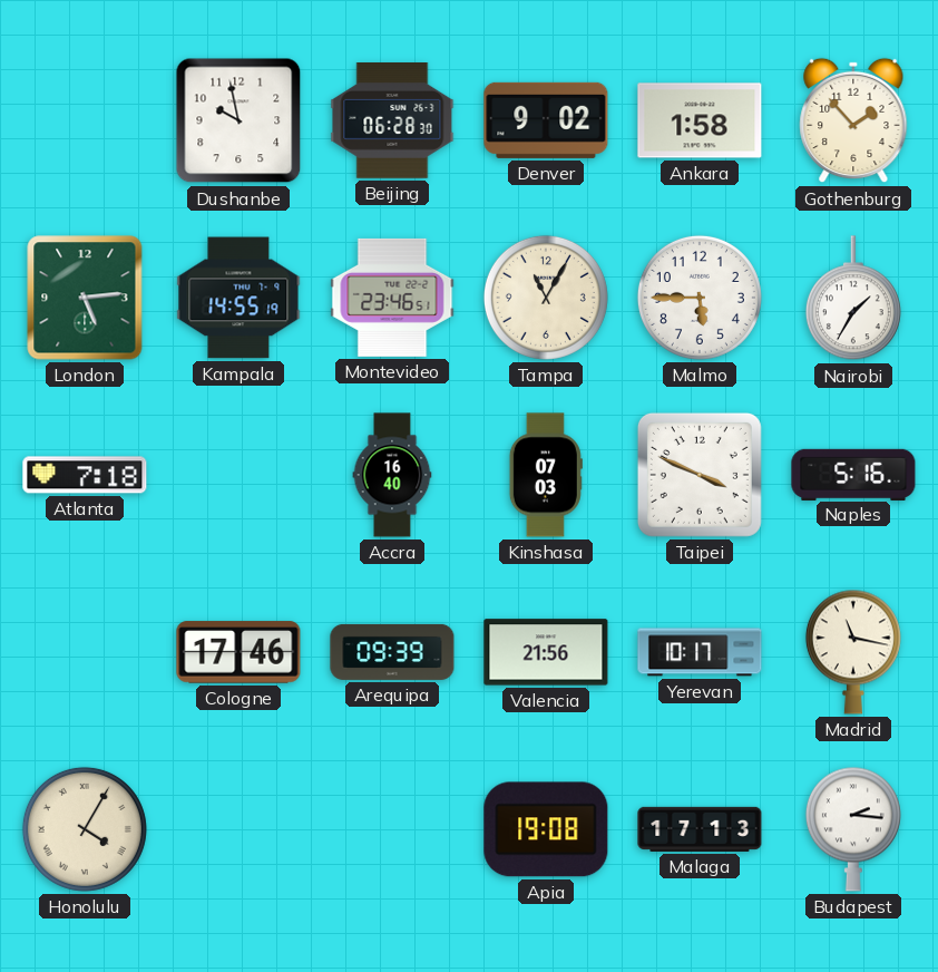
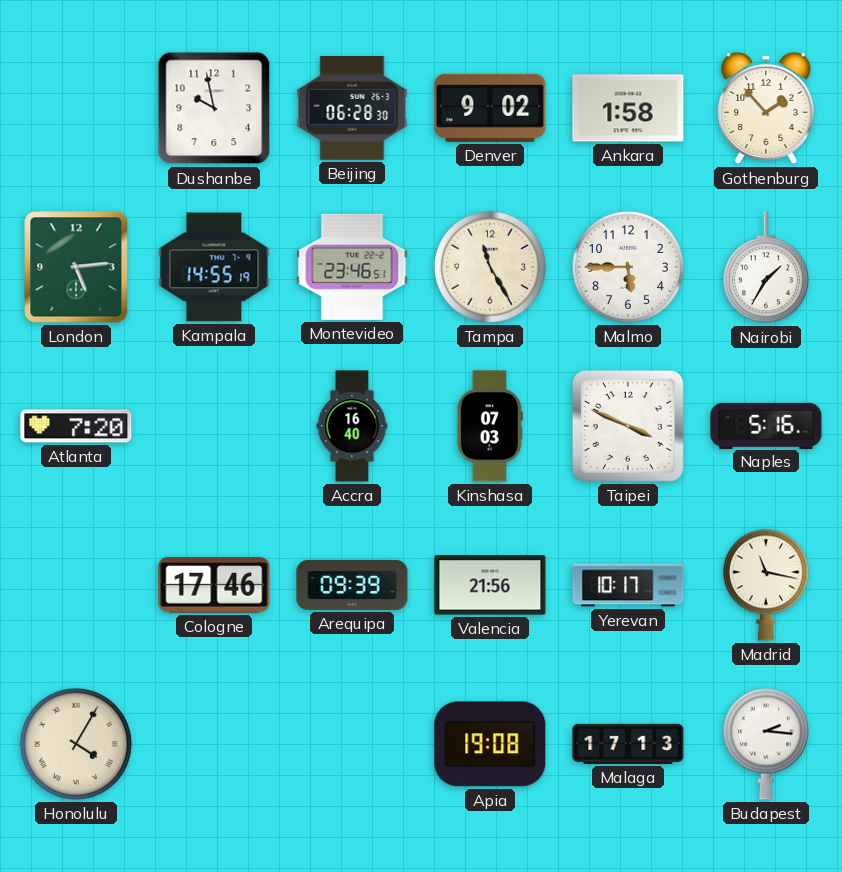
Tampa: 11:05 -> 11:25 (490, 267)
Atlanta: 7:18 -> 7:20 (76, 426)
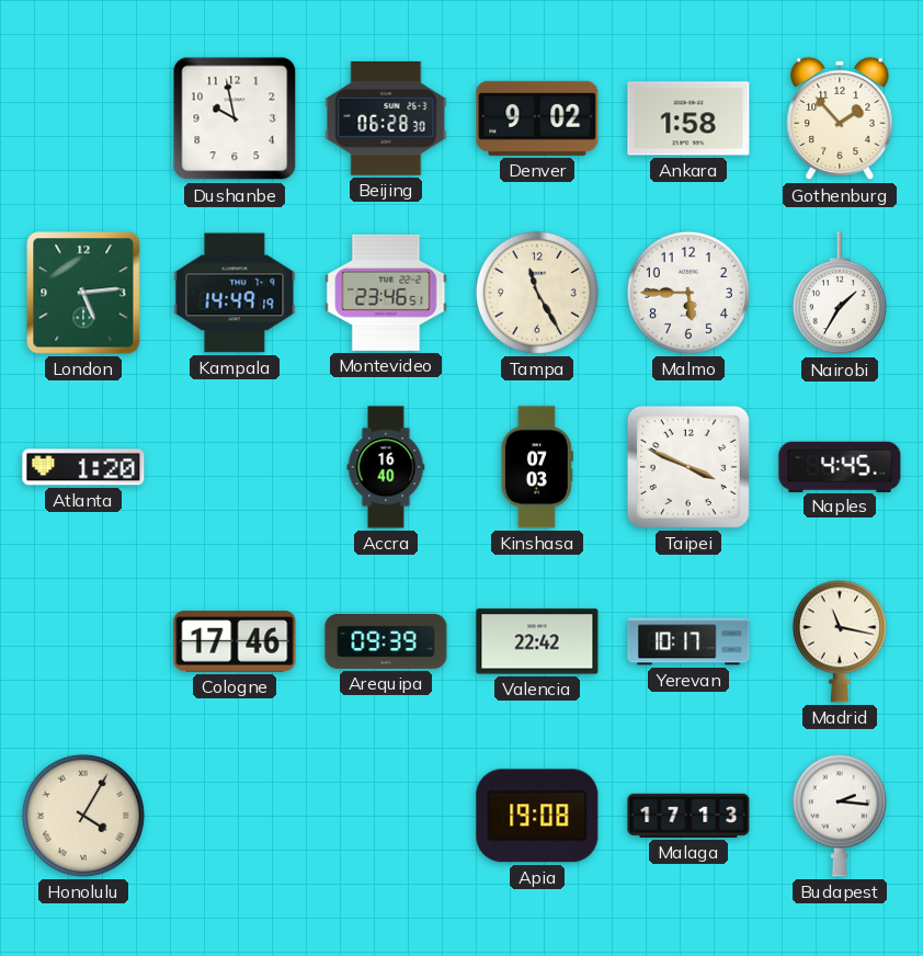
Kampala: 14:55 -> 14:49 (235, 293)
Atlanta: 7:20 -> 1:20 (83, 467)
Naples: 5:16 -> 4:45 (840, 466)
Valencia: 21:56 -> 22:42 (537, 641)
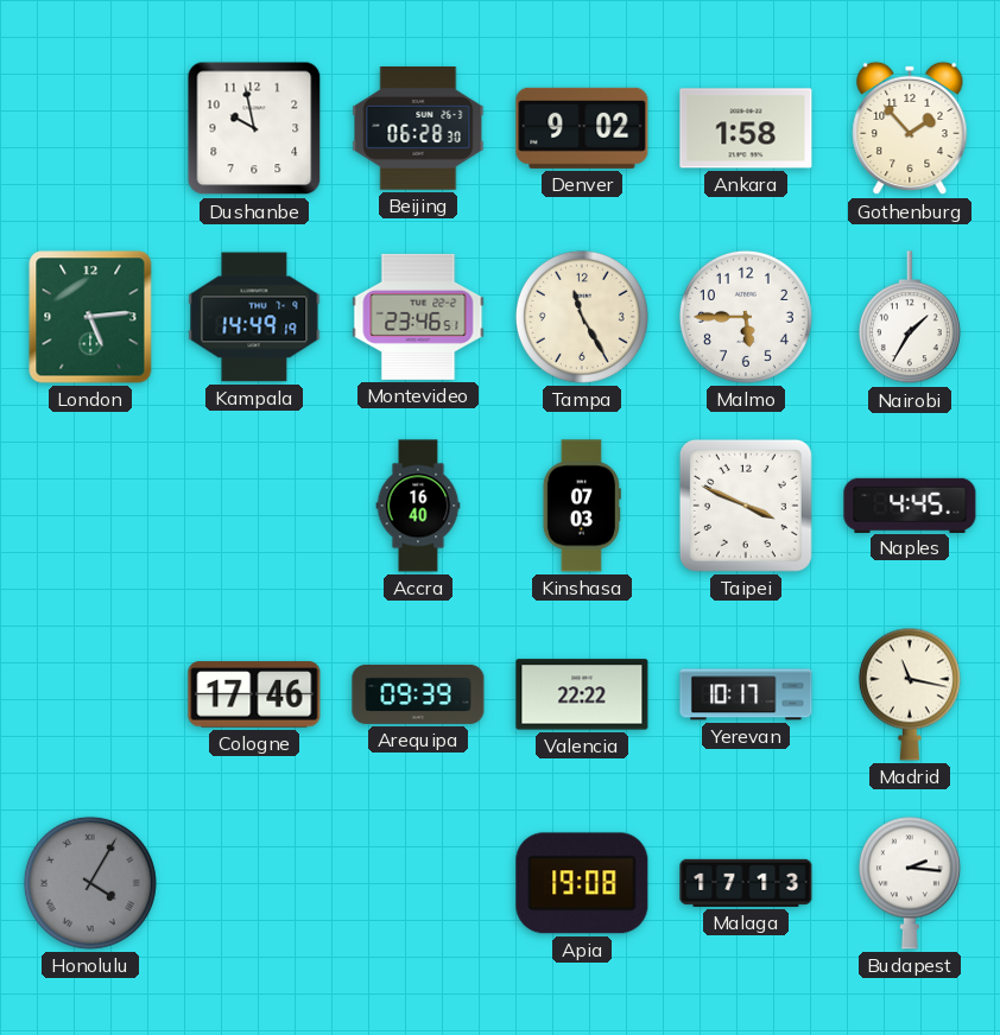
Atlanta: 1:20 -> none (83, 467)
Valencia: 22:42 -> 22:22 (582, 694)
Honolulu dial: cream -> grey (90, 883)
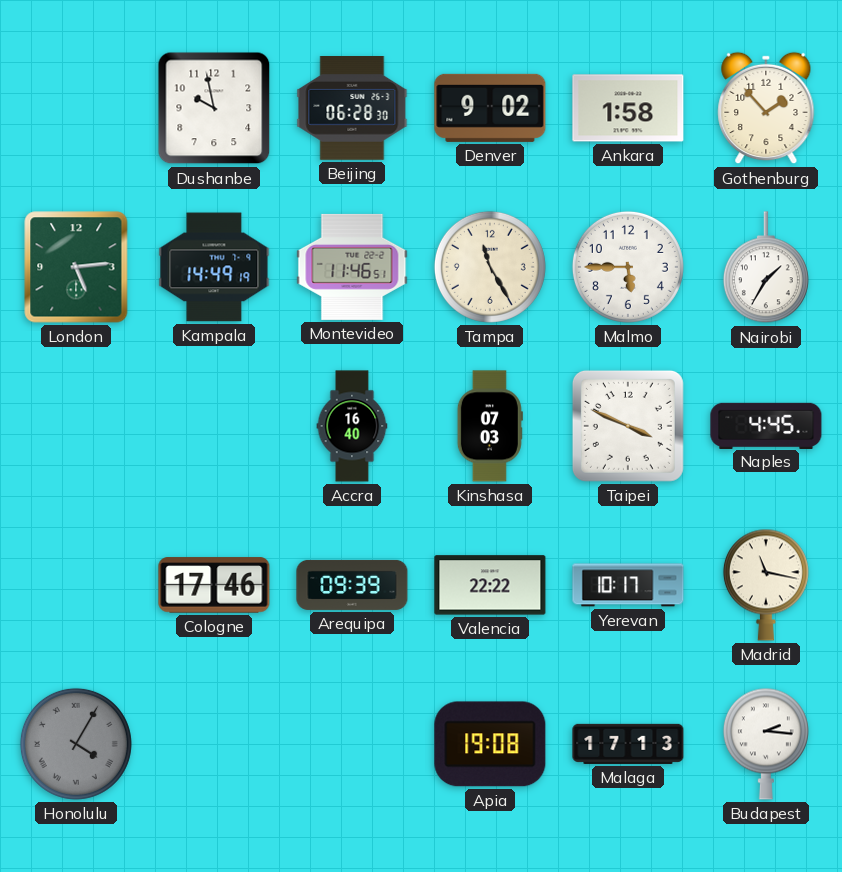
Montevideo: 23:46 -> 11:46 (352, 267)
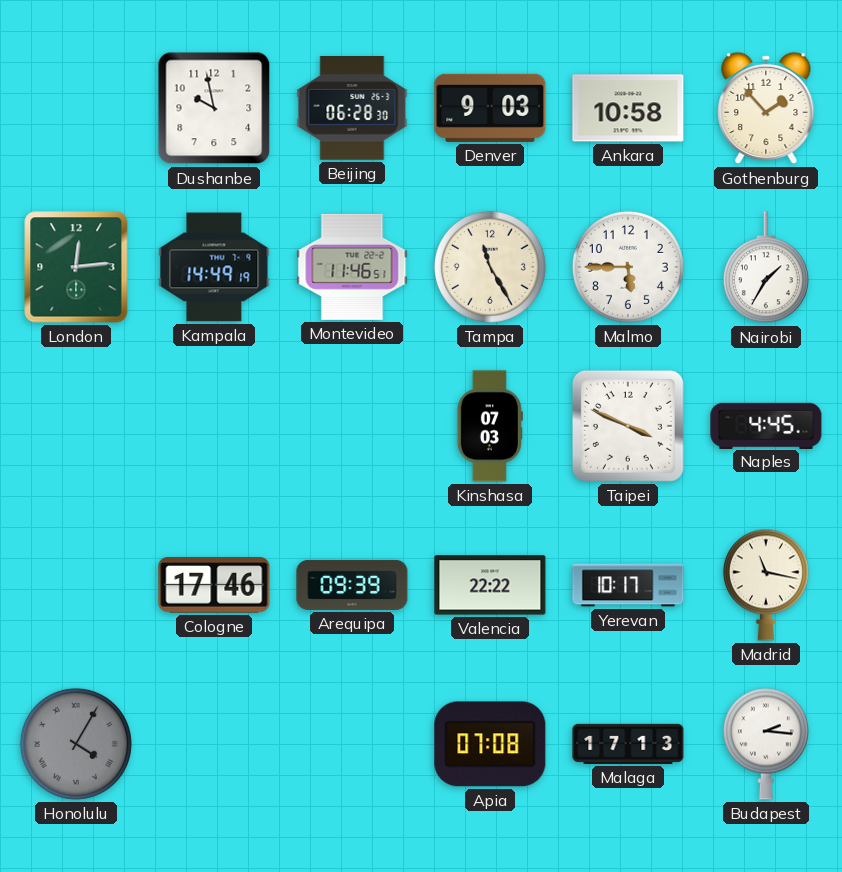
Denver: 9:02 -> 9:03 (490, 108)
Ankara: 1:58 -> 10:58 (628, 108)
London: 5:14 -> 12:14 (76, 267)
Accra: 16:40 -> none (352, 426)
Apia: 19:08 -> 07:08 (490, 744)
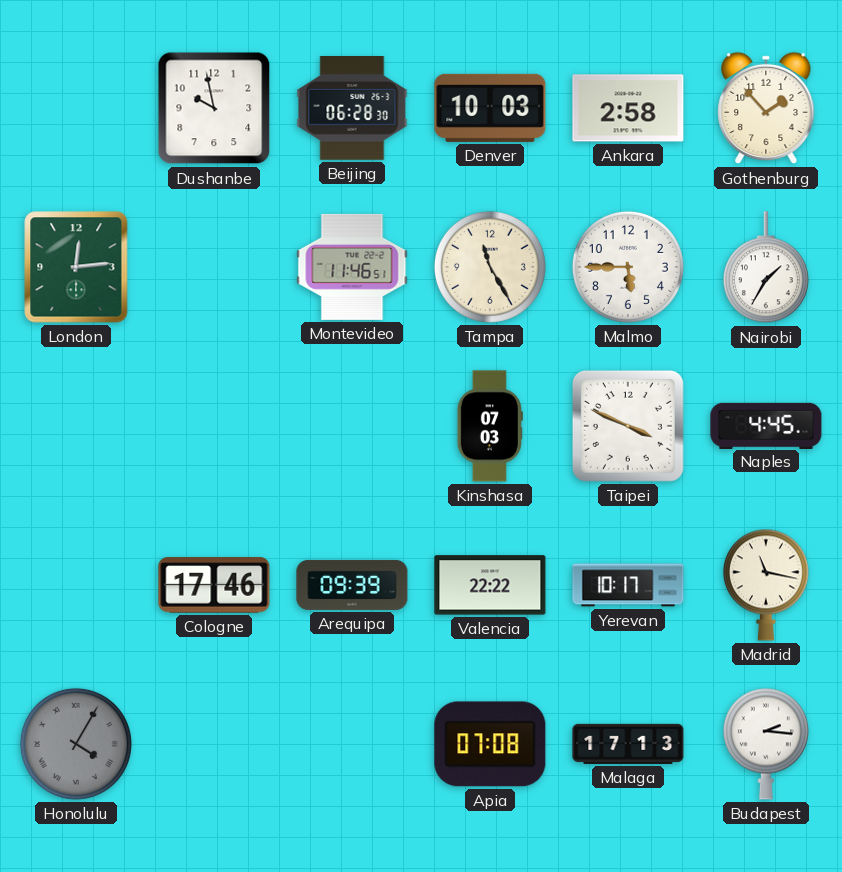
Denver: 9:03 -> 10:03 (490, 108)
Ankara: 10:58 -> 2:58 (628, 108)
Kampala: 14:49 -> none (214, 267)
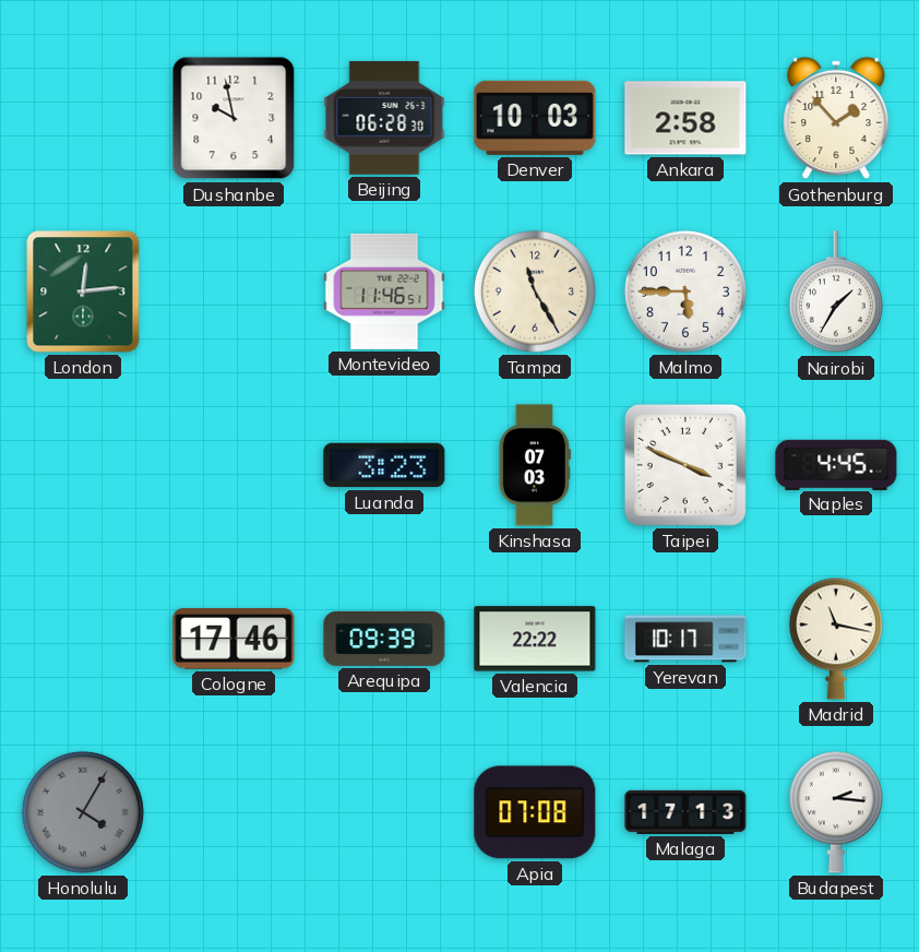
Luanda: none -> 3:23 (384, 465)
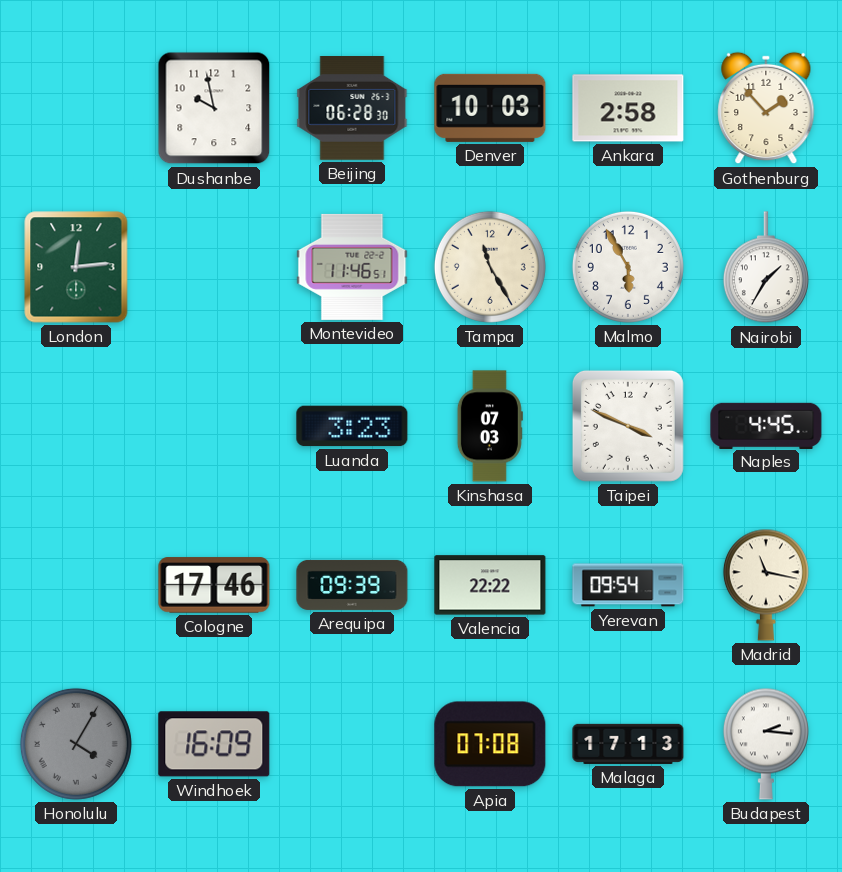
Malmo: 5:45 -> 5:55 (628, 267)
Yerevan: 10:17 -> 09:54 (628, 585)
Windhoek: none -> 16:09 (214, 744)
